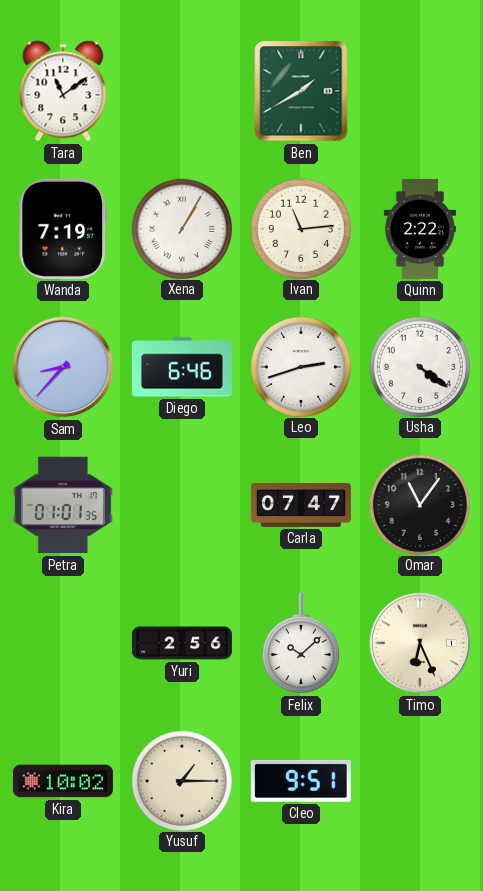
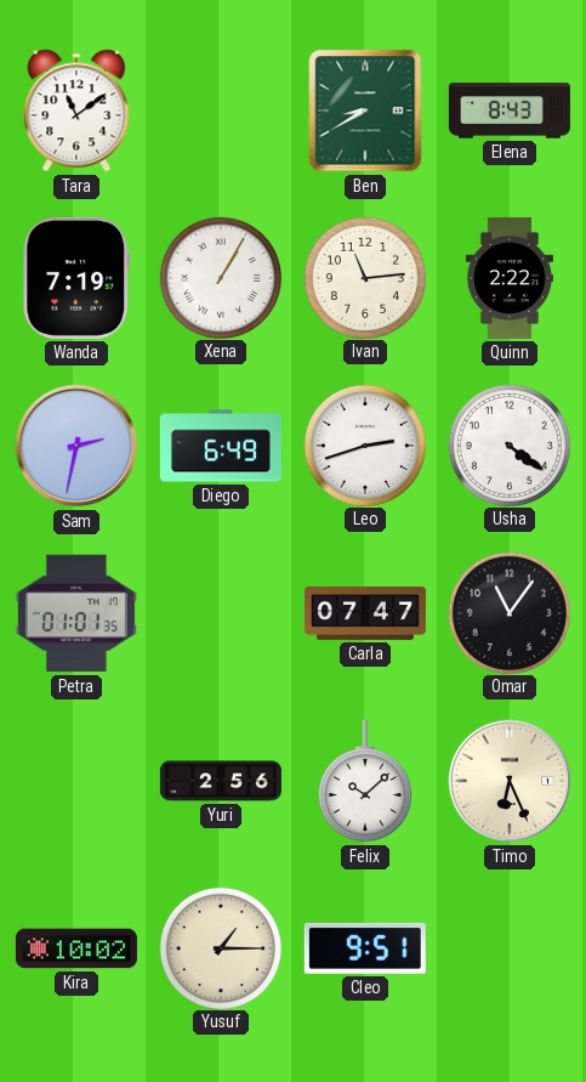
Ben: 1:40 -> 8:40 (365, 111)
Elena: none -> 8:43 (510, 111)
Sam: 8:37 -> 2:32 (76, 446)
Diego: 6:46 -> 6:49 (221, 446)
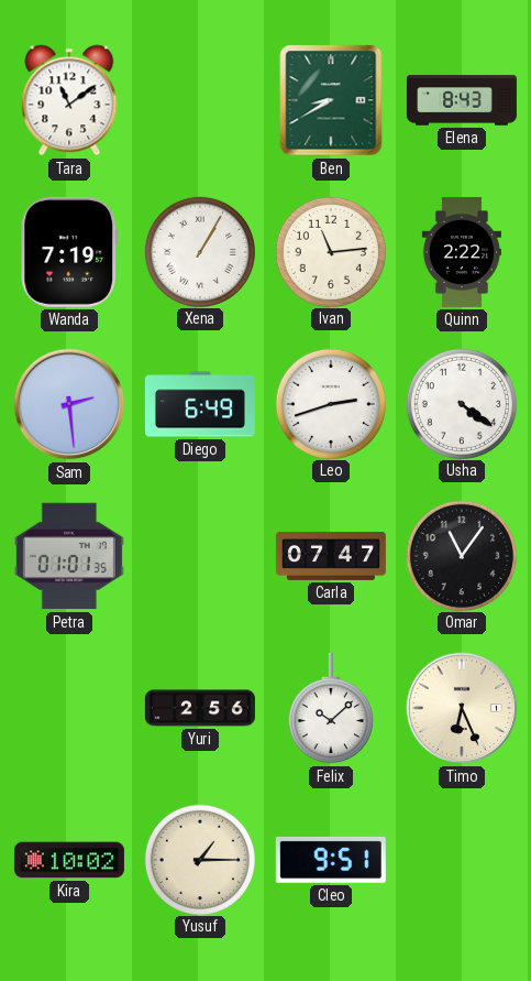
Sam: 2:32 -> 2:29 (69, 404)
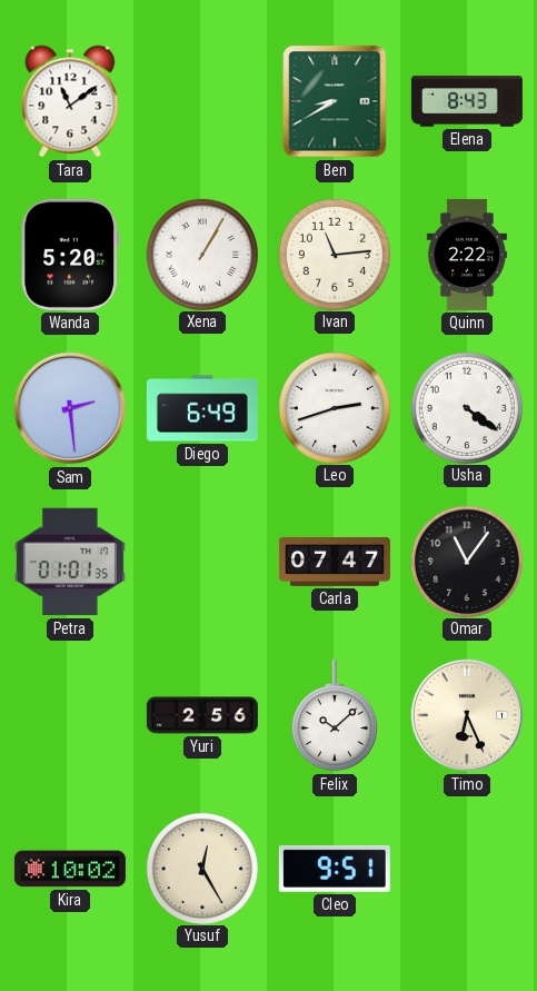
Wanda: 7:19 -> 5:20 (70, 255)
Yusuf: 1:15 -> 12:25 (201, 868)
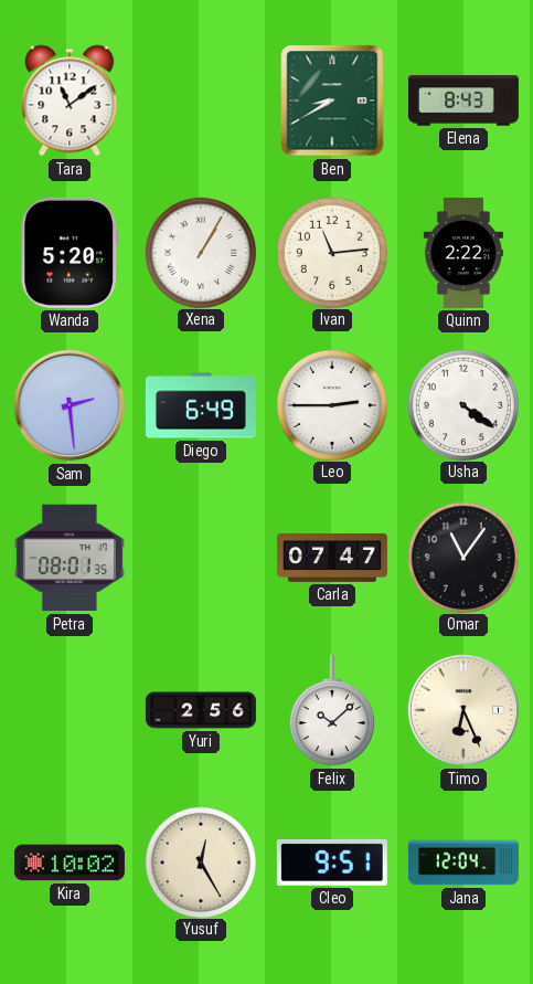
Leo: 2:42 -> 2:45 (331, 404)
Petra: 01:01 -> 08:01 (70, 558)
Jana: none -> 12:04 (463, 863)
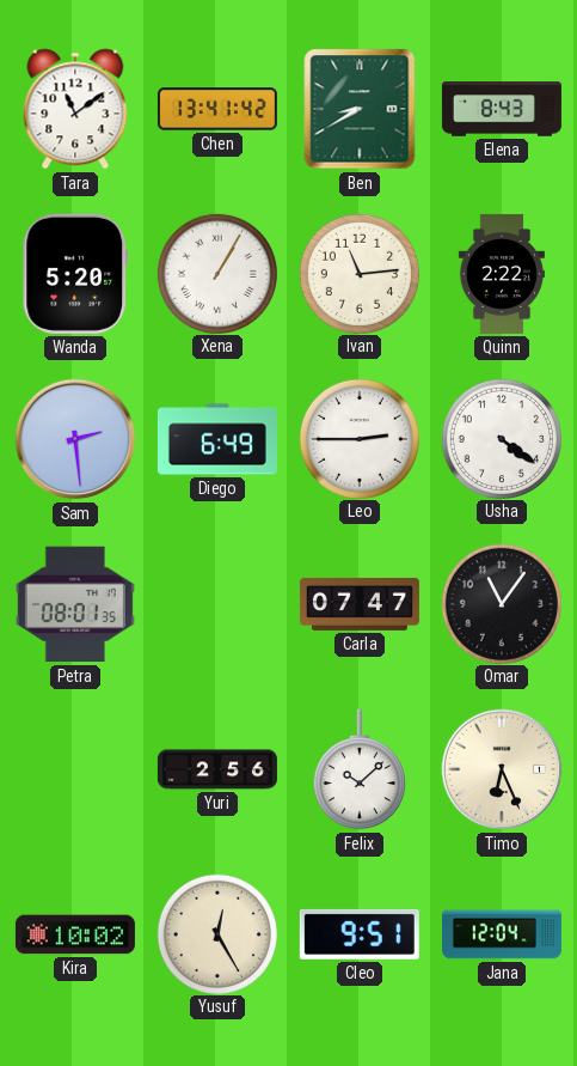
Chen: none -> 13:41 (217, 109)
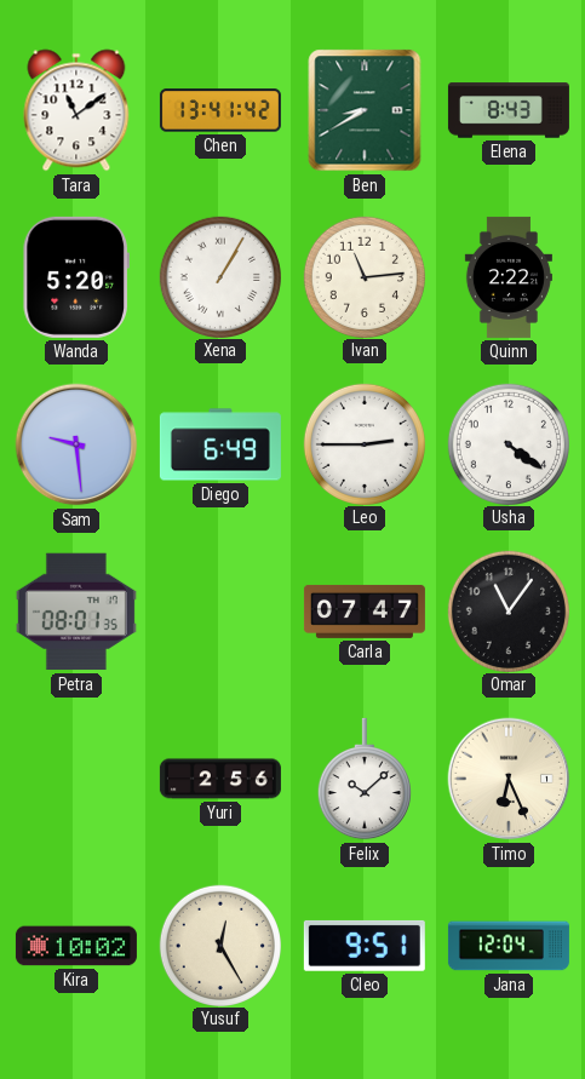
Sam: 2:29 -> 9:29 (76, 444)
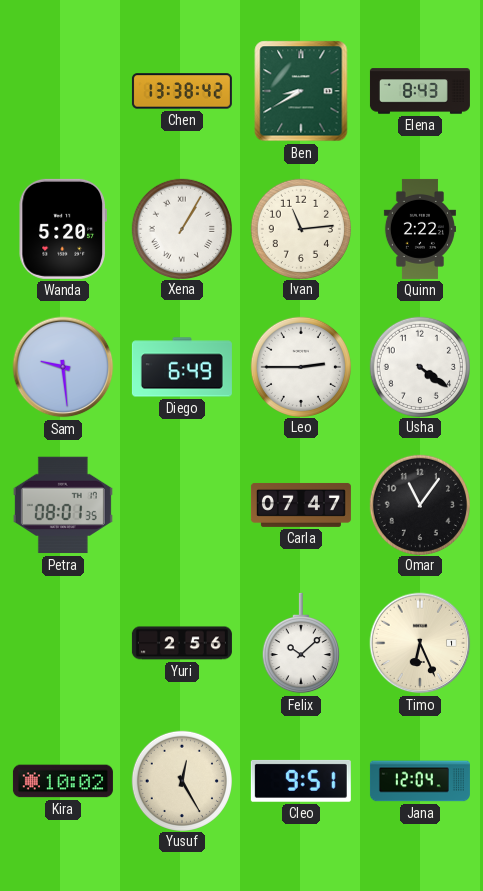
Tara: 11:09 -> none (76, 110)
Chen: 13:41 -> 13:38 (182, 91)
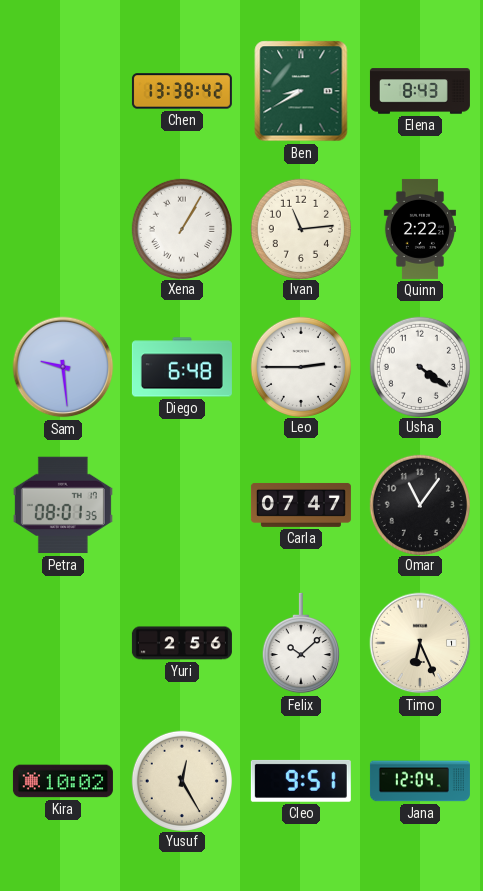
Wanda: 5:20 -> none (63, 229)
Diego: 6:49 -> 6:48 (182, 367)
